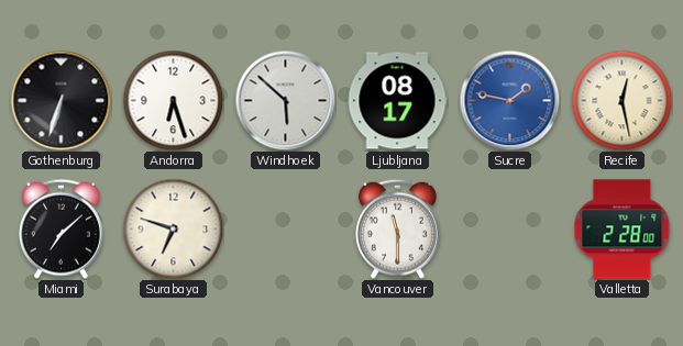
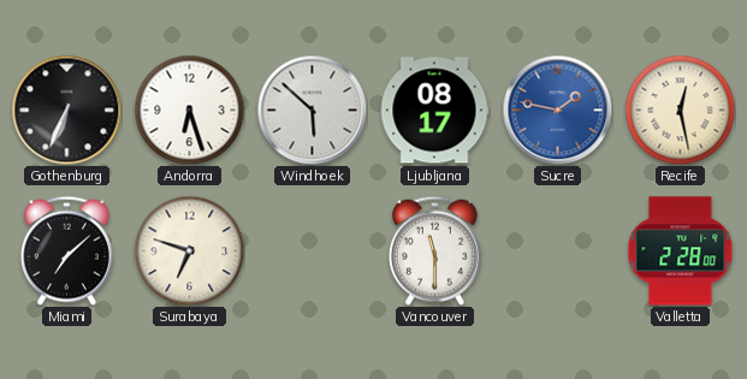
Gothenburg: 6:33 -> 6:34 (66, 109)
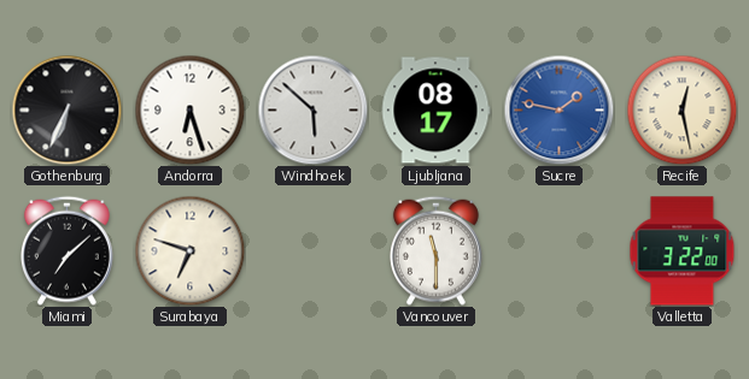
Valletta: 2:28 -> 3:22 (683, 251)
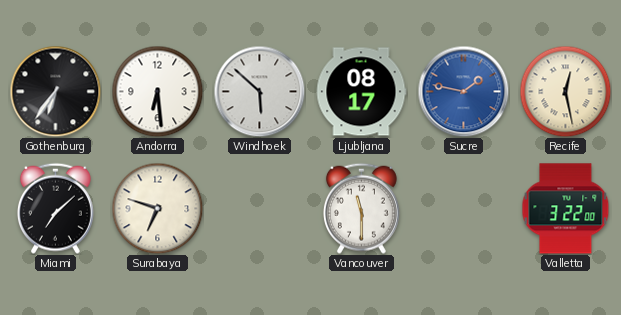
Gothenburg: 6:34 -> 6:36 (55, 91)
Andorra: 6:27 -> 6:29 (157, 91)
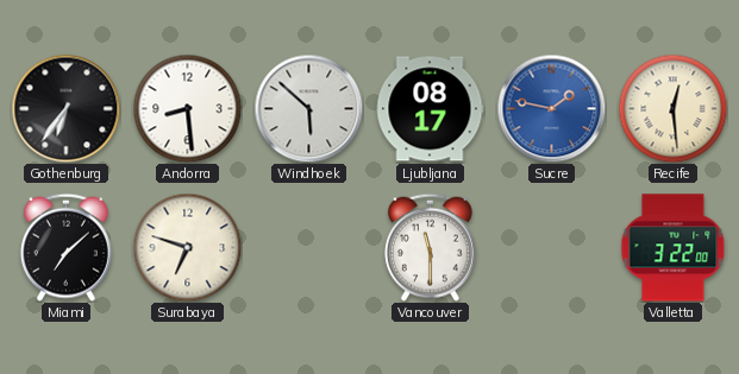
Andorra: 6:29 -> 8:29 (187, 108)
Recife: 12:28 -> 12:29 (672, 108)
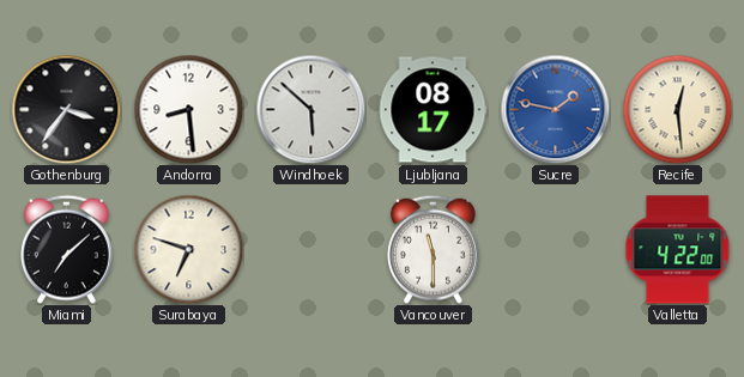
Gothenburg: 6:36 -> 3:36 (66, 109)
Valletta: 3:22 -> 4:22 (678, 250)
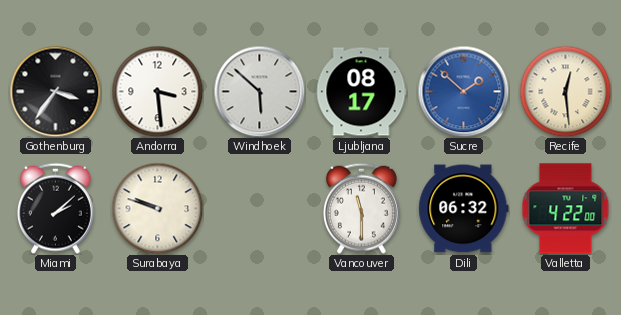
Andorra: 8:29 -> 3:29 (157, 91)
Sucre: 1:47 -> 1:52 (463, 91)
Miami: 7:08 -> 2:08 (55, 208)
Surabaya: 6:48 -> 9:48 (157, 208)
Dili: none -> 06:32 (464, 209)
